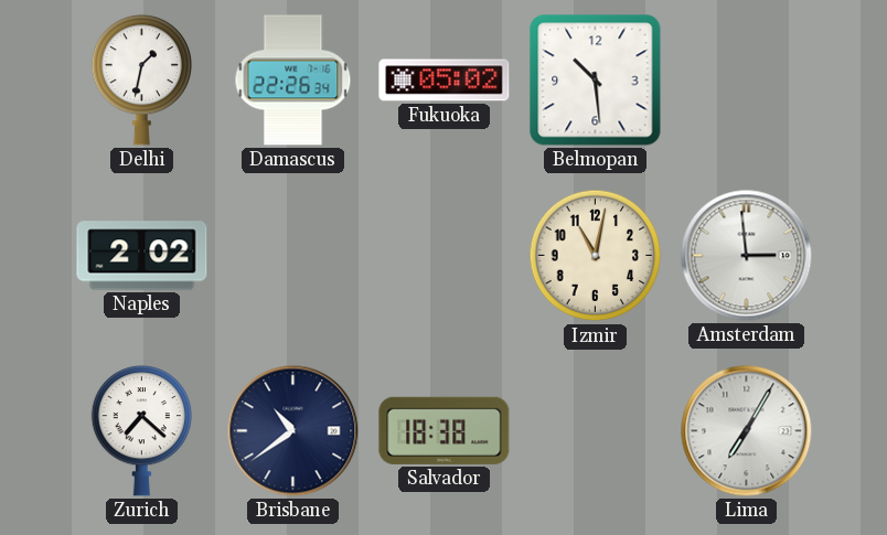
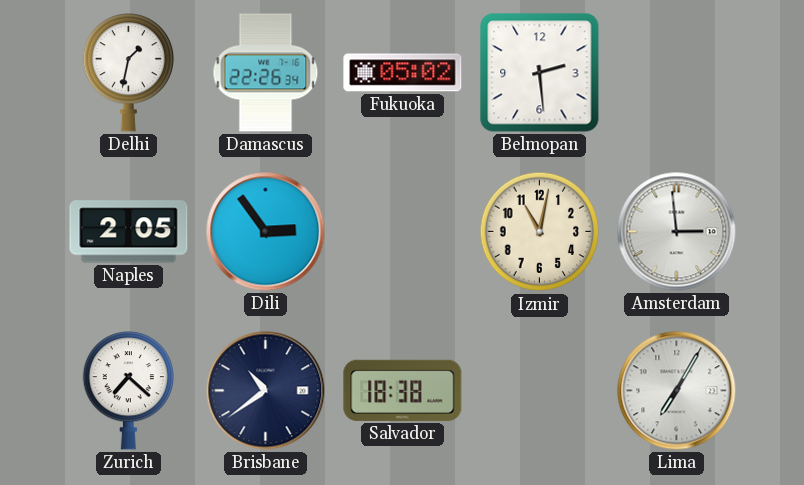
Belmopan: 10:29 -> 2:29 (540, 73)
Naples: 2:02 -> 2:05 (129, 232)
Dili: none -> 2:54 (266, 232)
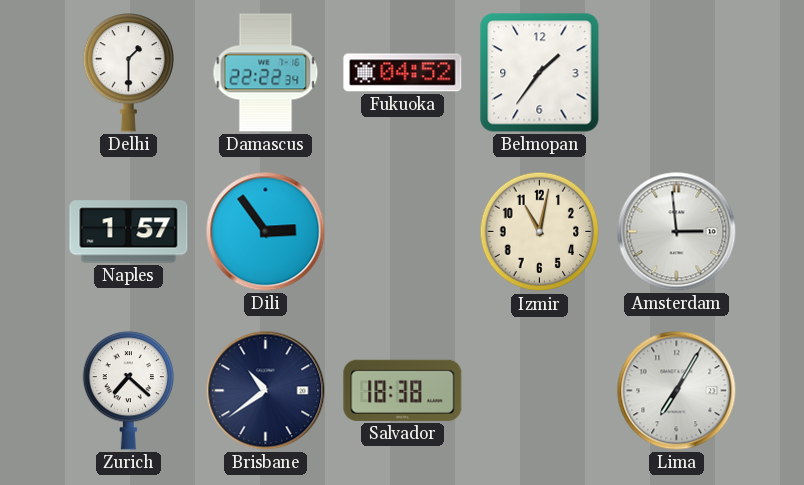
Delhi: 1:32 -> 1:30 (128, 73)
Damascus: 22:26 -> 22:22 (266, 73)
Fukuoka: 05:02 -> 04:52 (403, 73)
Belmopan: 2:29 -> 1:36 (540, 73)
Naples: 2:05 -> 1:57 (129, 232)
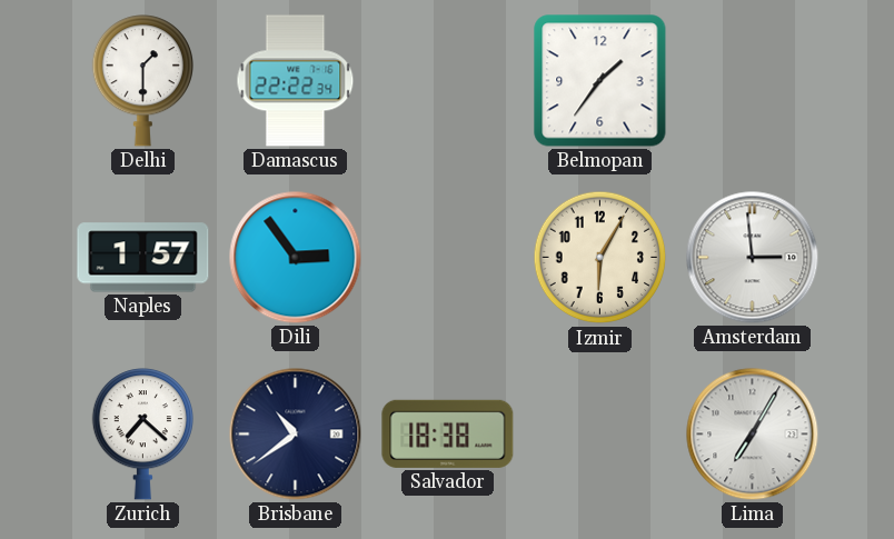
Fukuoka: 04:52 -> none (403, 73)
Izmir: 11:02 -> 6:05 (600, 258)
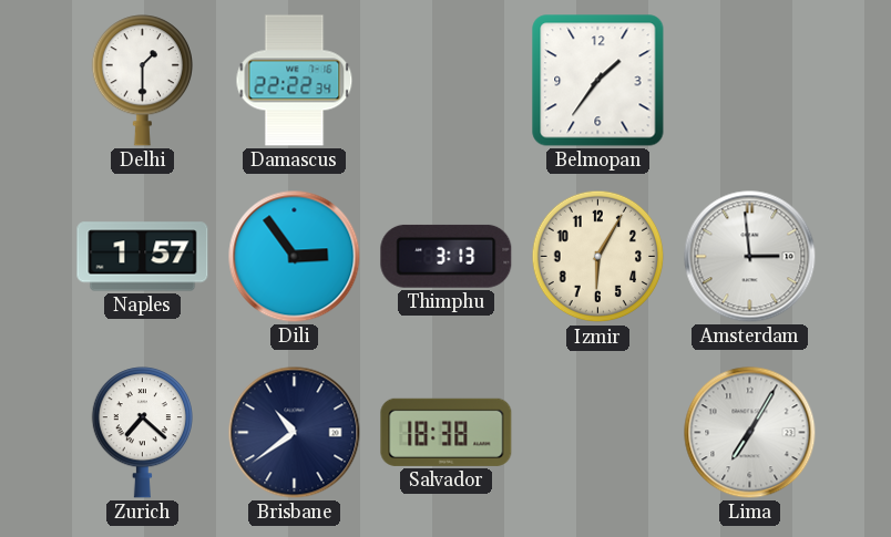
Thimphu: none -> 3:13 (447, 256)
